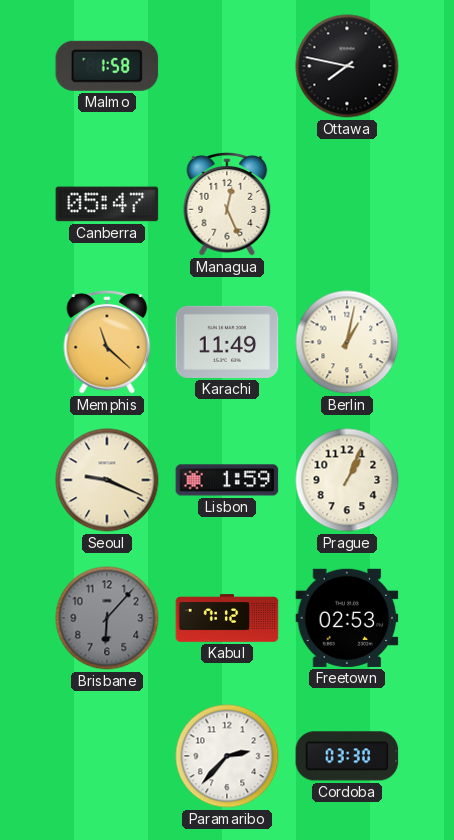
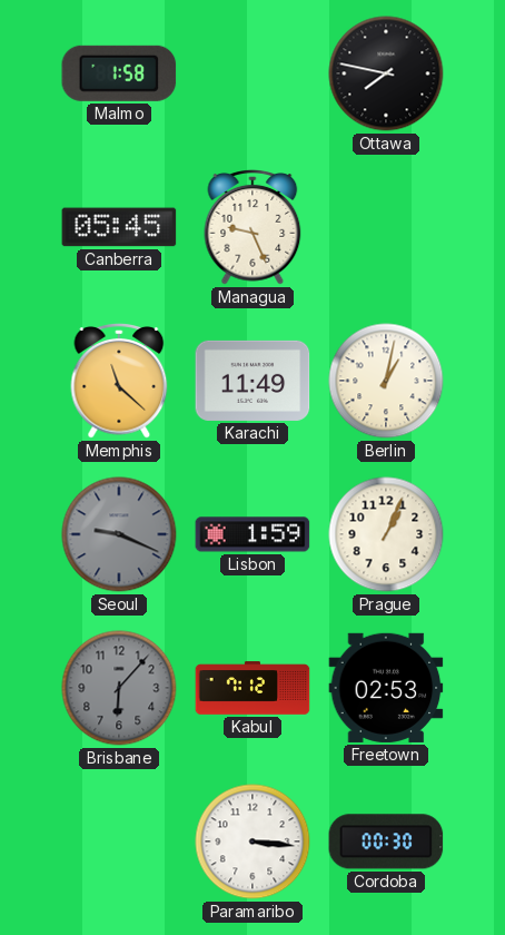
Canberra: 05:47 -> 05:45 (119, 227)
Managua: 12:26 -> 9:26 (253, 228)
Seoul dial: cream -> grey (119, 534)
Paramaribo: 2:37 -> 3:16 (253, 841)
Cordoba: 03:30 -> 00:30 (386, 841)
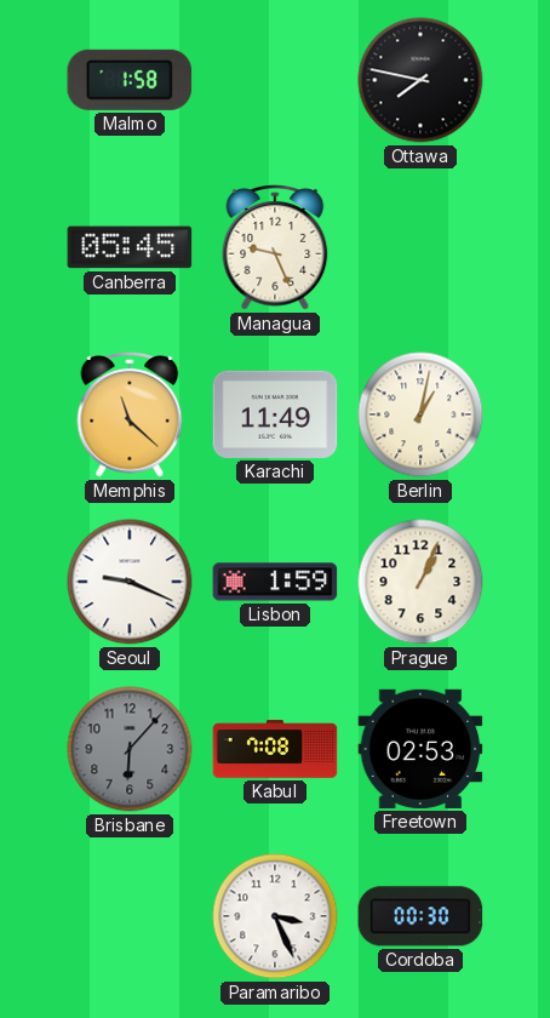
Seoul dial: grey -> white (130, 582)
Kabul: 7:12 -> 7:08 (275, 749)
Paramaribo: 3:16 -> 3:26 (275, 916)
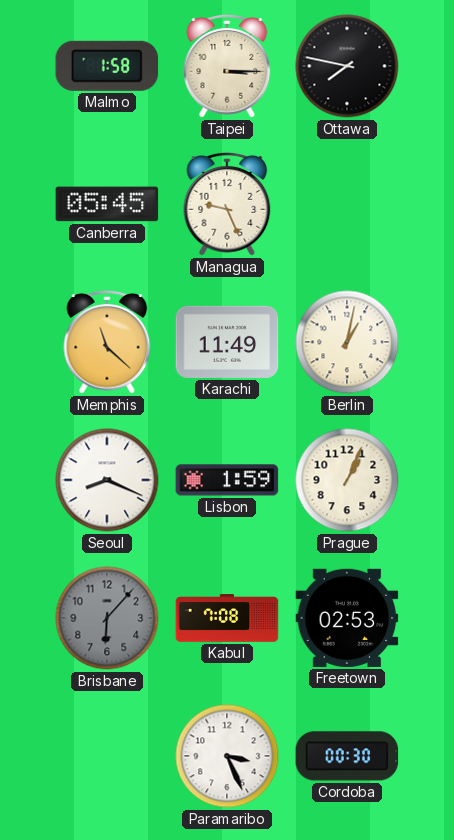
Taipei: none -> 3:15 (227, 67)
Seoul: 9:19 -> 8:19 (107, 480)
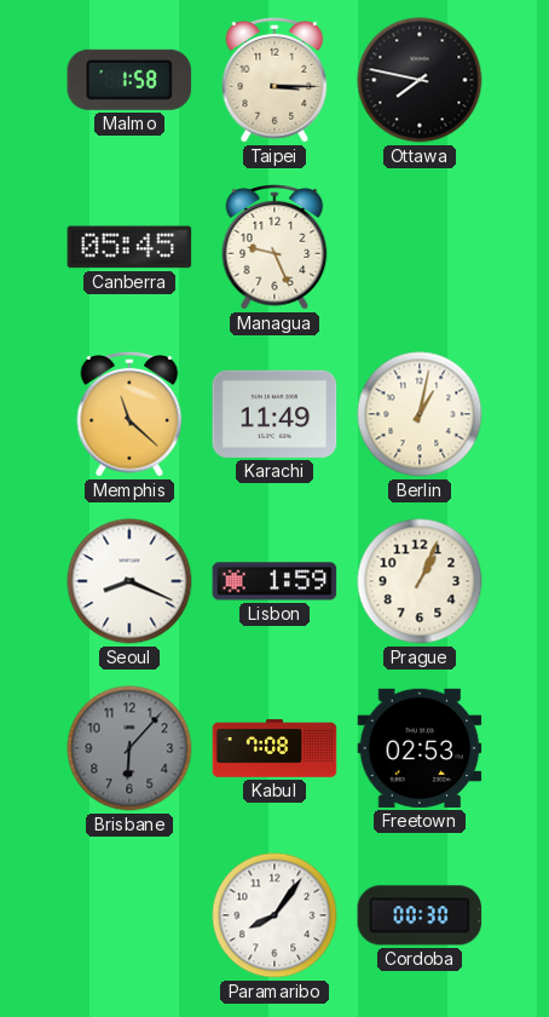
Paramaribo: 3:26 -> 8:06 (274, 915)
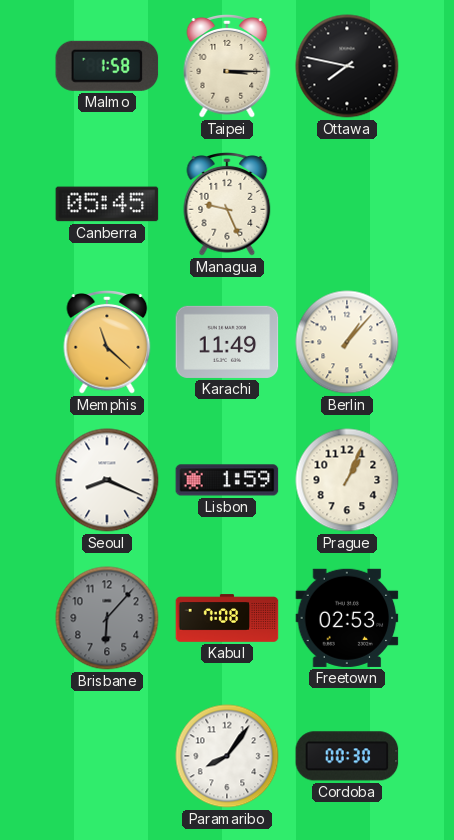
Berlin: 1:02 -> 1:07 (347, 342)
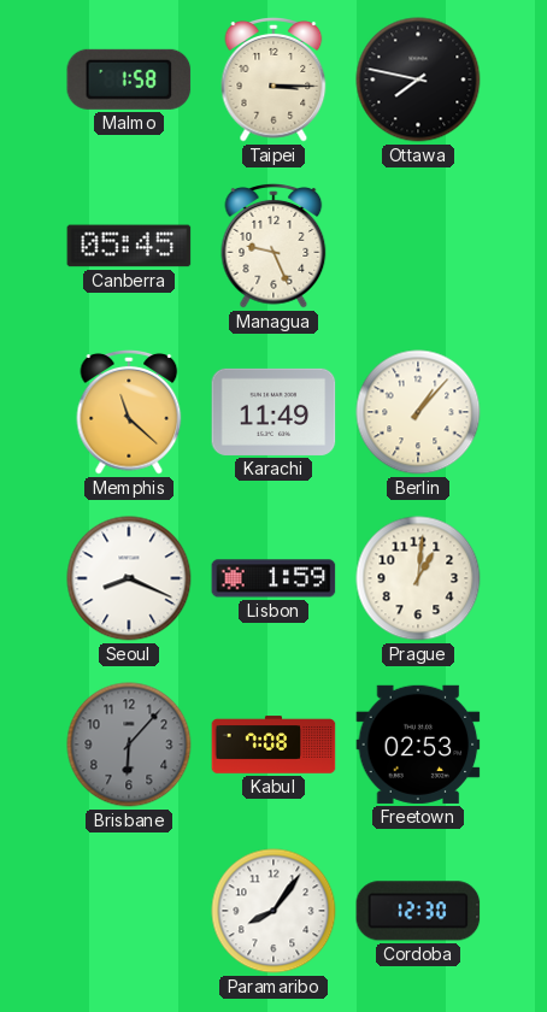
Prague: 1:04 -> 1:01 (418, 578)
Cordoba: 00:30 -> 12:30 (418, 911)
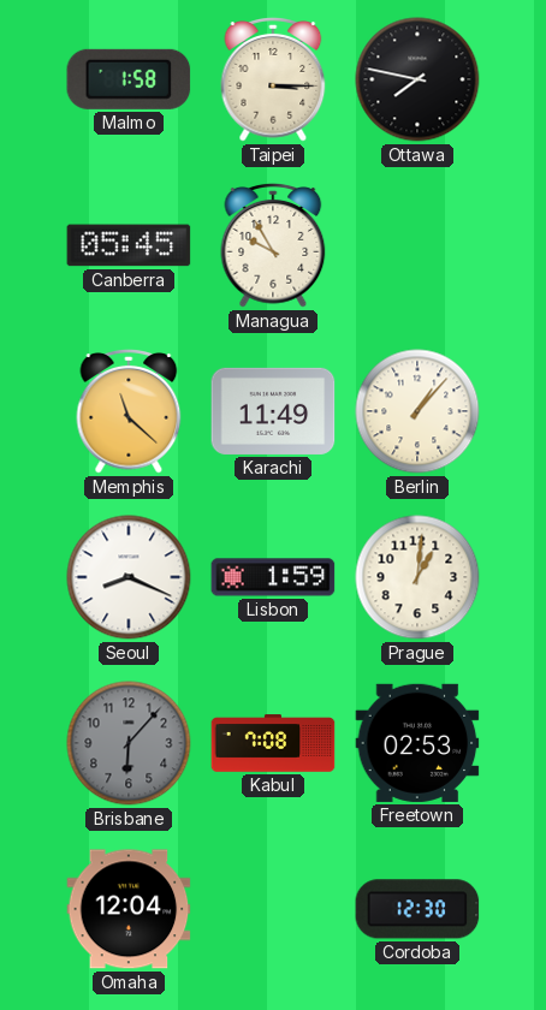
Managua: 9:26 -> 9:55 (273, 246)
Omaha: none -> 12:04 (129, 909)
Paramaribo: 8:06 -> none (273, 911)
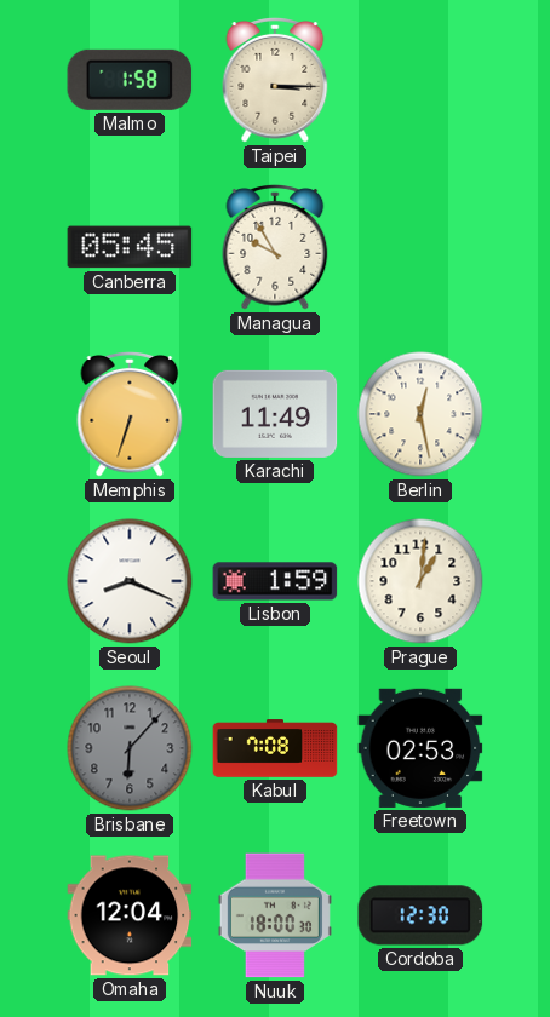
Ottawa: 7:47 -> none (417, 79)
Memphis: 11:22 -> 6:33 (130, 415)
Berlin: 1:07 -> 12:28 (420, 414)
Nuuk: none -> 18:00 (275, 915)
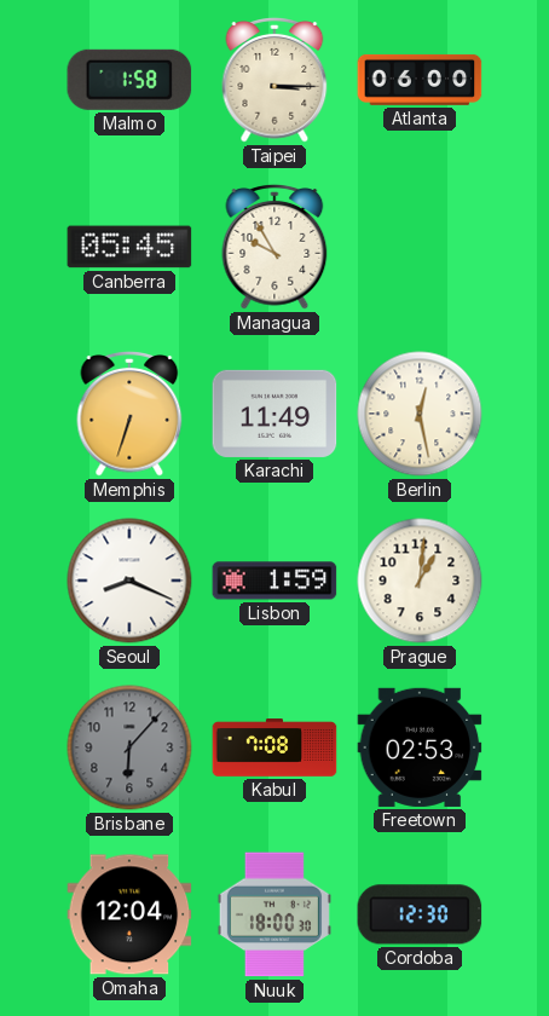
Atlanta: none -> 06:00 (420, 80)
